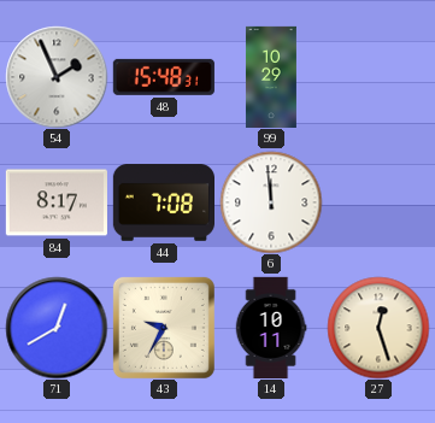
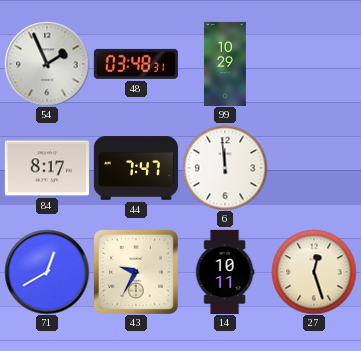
48: 15:48 -> 03:48 (136, 64)
44: 7:08 -> 7:47 (135, 168)
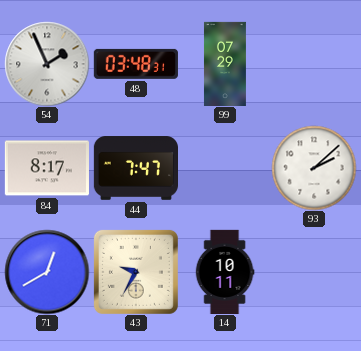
99: 10:29 -> 07:29 (225, 63)
6: 11:59 -> none (225, 168)
93: none -> 2:08 (314, 168)
27: 12:27 -> none (314, 272)
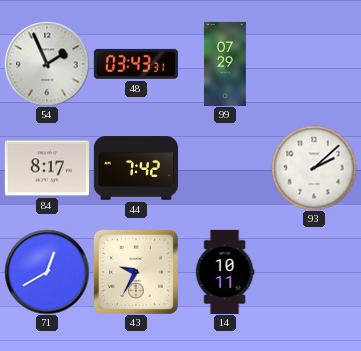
48: 03:48 -> 03:43 (136, 64)
44: 7:47 -> 7:42 (135, 168)
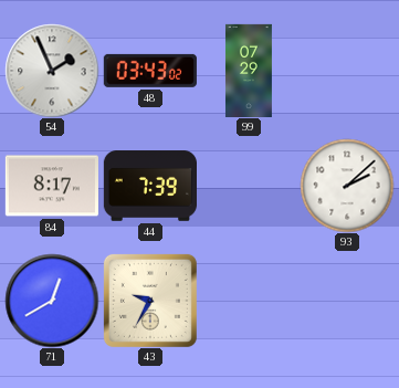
48: 03:43:31 -> 03:43:02 (150, 71)
44: 7:42 -> 7:39 (149, 186)
14: 10:11 -> none (225, 271)
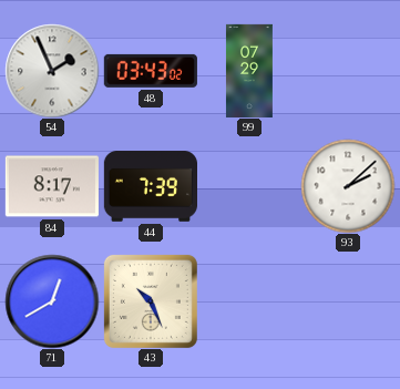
43: 9:35 -> 10:26 (151, 301)
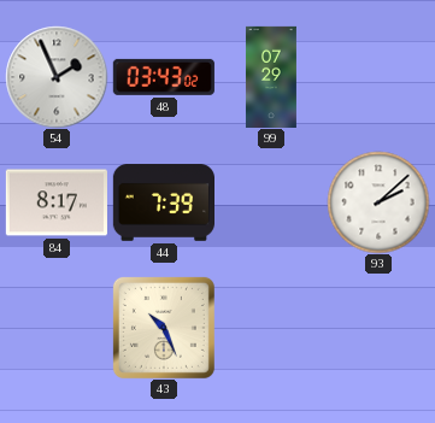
71: 12:40 -> none (52, 301)
